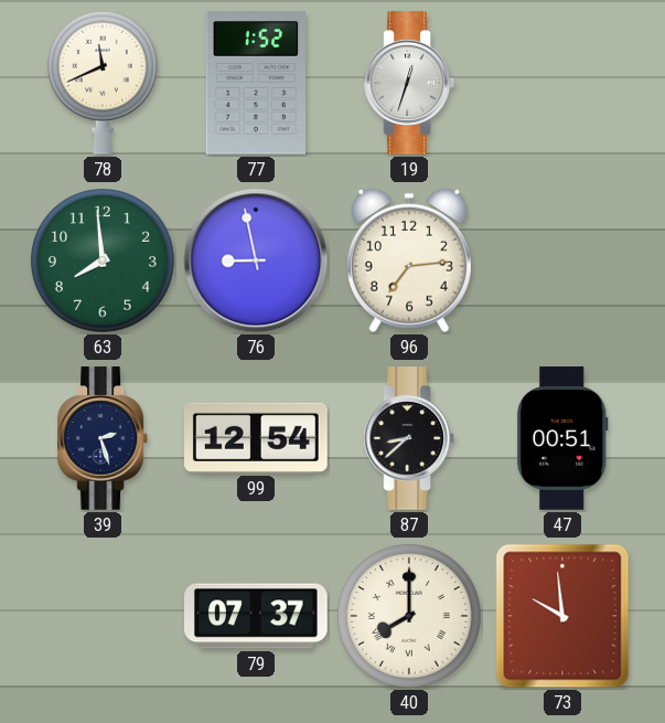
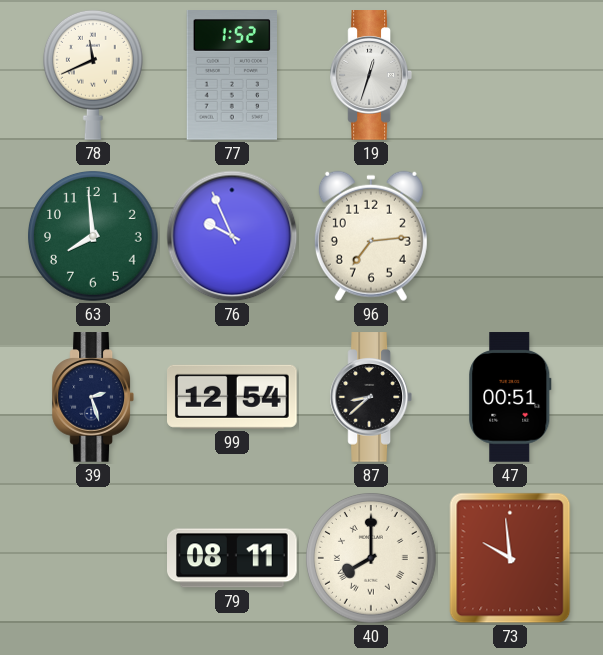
76: 8:58 -> 9:56 (232, 236)
79: 07:37 -> 08:11 (233, 558)
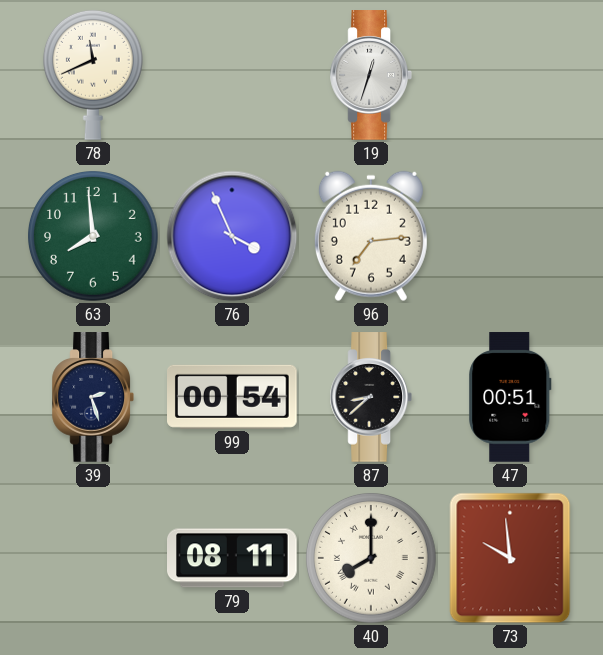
77: 1:52 -> none (231, 76)
76: 9:56 -> 3:56 (232, 236)
99: 12:54 -> 00:54 (233, 397)
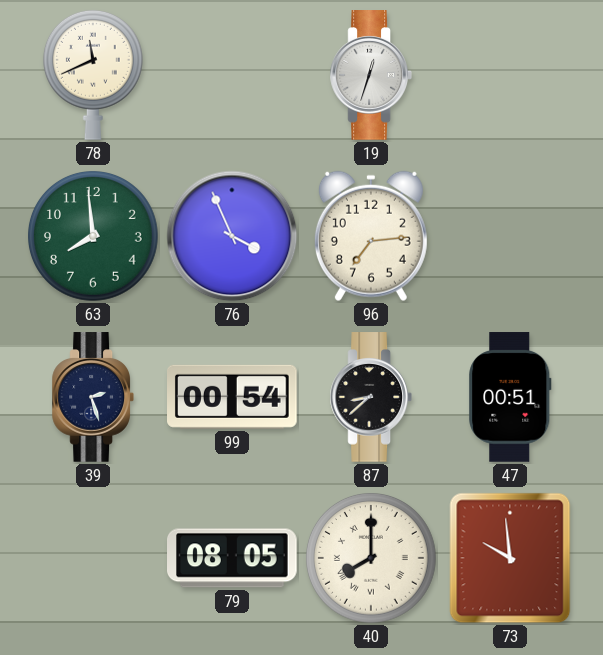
79: 08:11 -> 08:05 (233, 558)
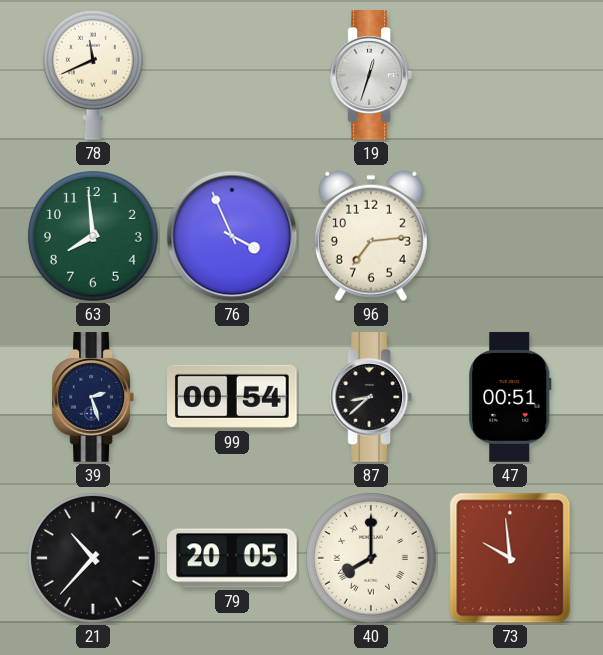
21: none -> 10:37 (94, 559)
79: 08:05 -> 20:05 (233, 558)
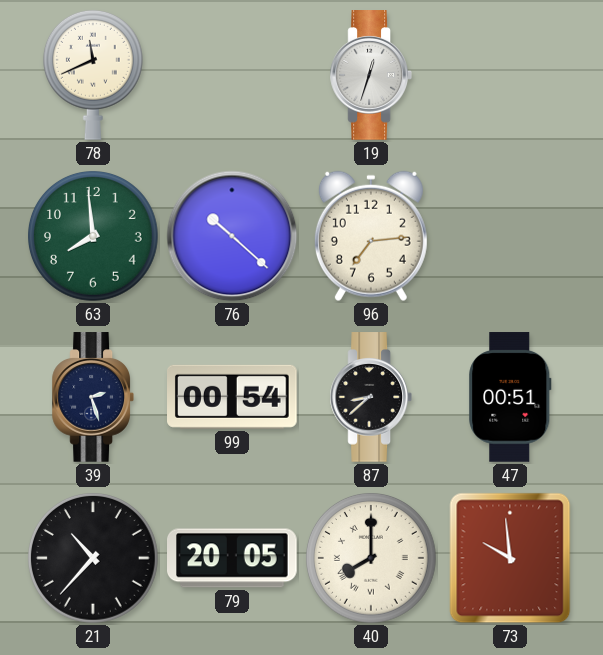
76: 3:56 -> 10:22 (232, 236)
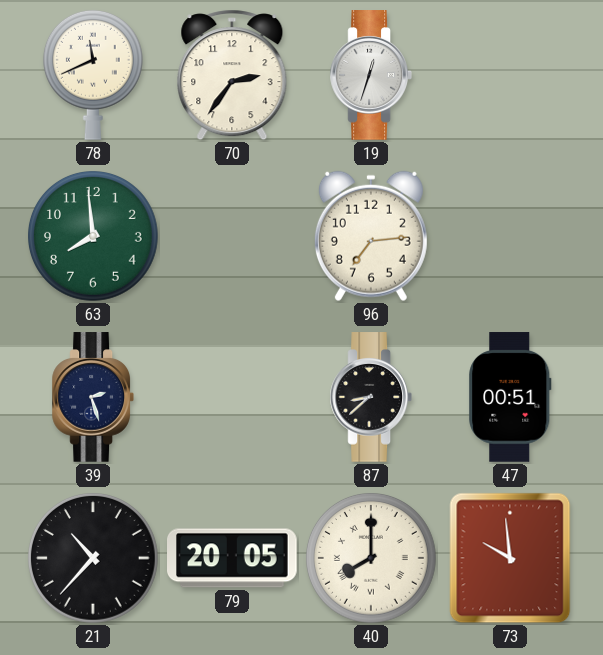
70: none -> 2:36 (232, 75)
76: 10:22 -> none (232, 236)
99: 00:54 -> none (233, 397)
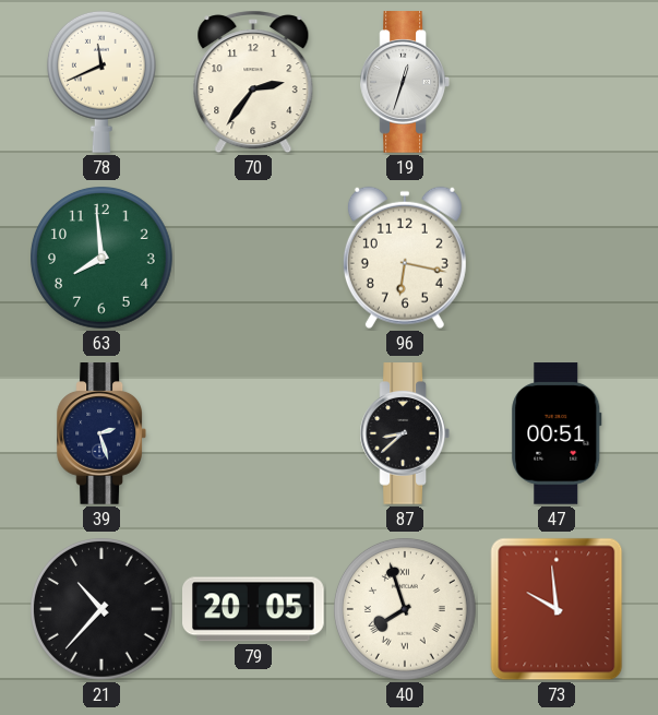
96: 7:14 -> 6:17 (405, 258)
40: 8:00 -> 7:57 (406, 610)
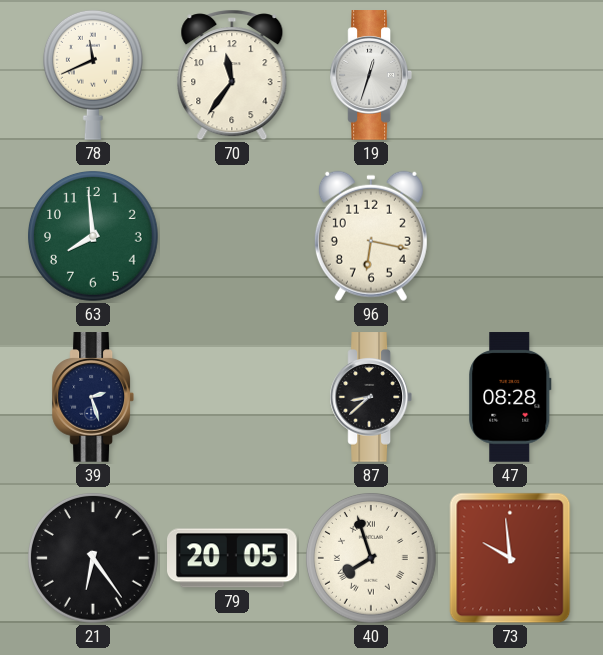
70: 2:36 -> 11:36 (232, 75)
47: 00:51 -> 08:28 (510, 397)
21: 10:37 -> 6:24 (94, 559)
